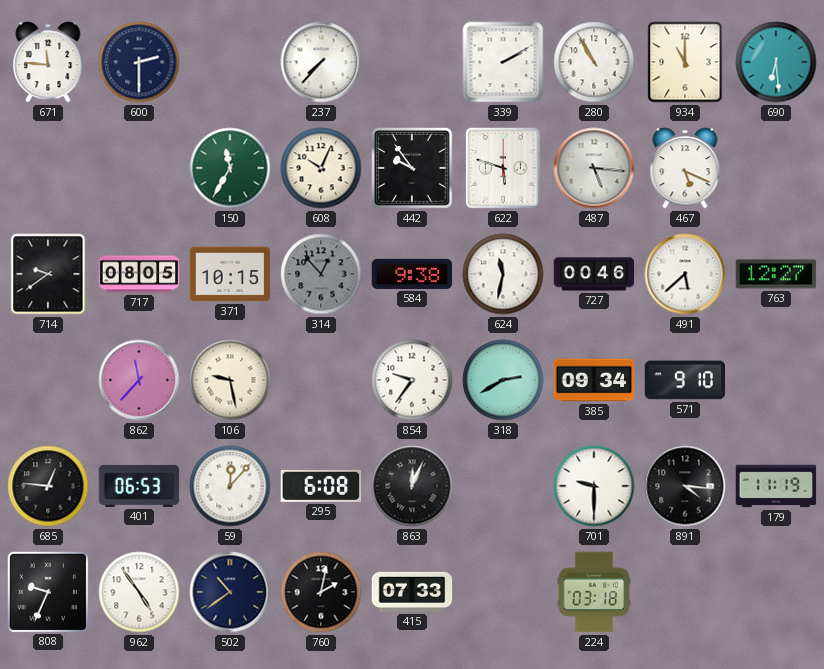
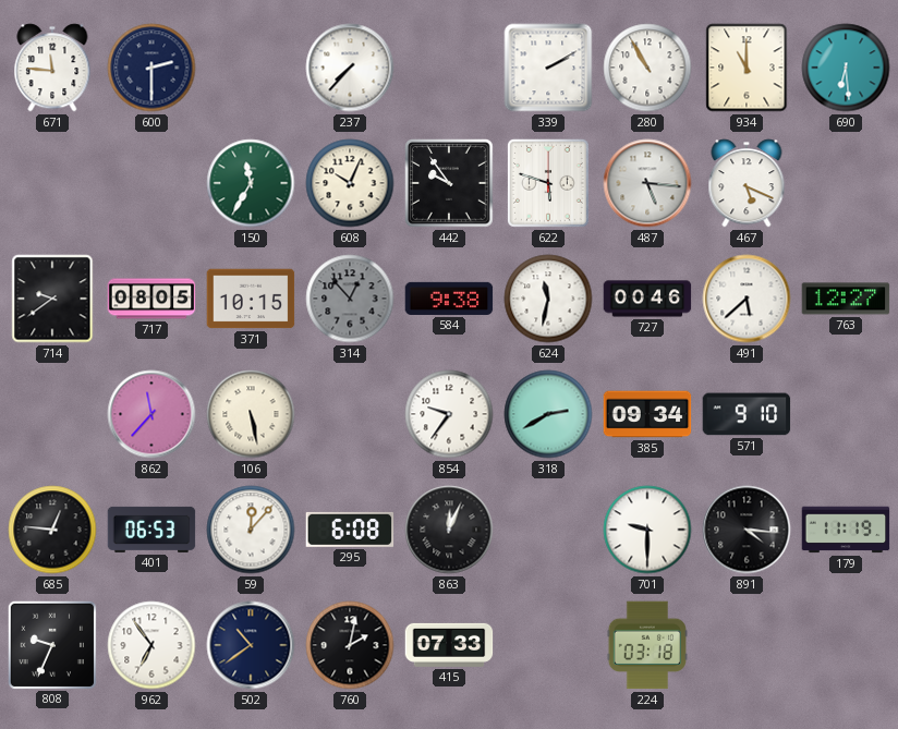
106: 9:28 -> 5:28 (251, 414)
962: 4:54 -> 6:54 (151, 645)
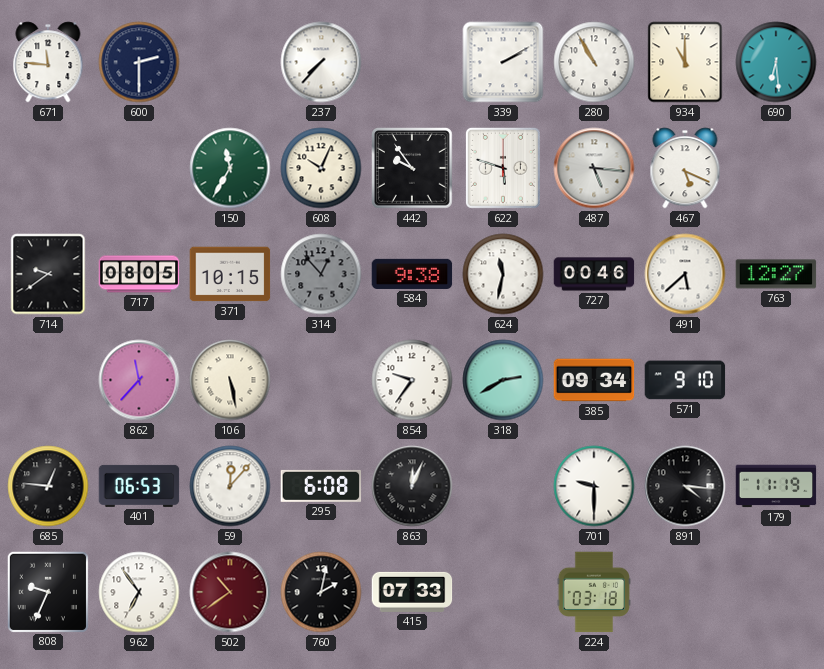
502 dial: navy -> burgundy (230, 592)
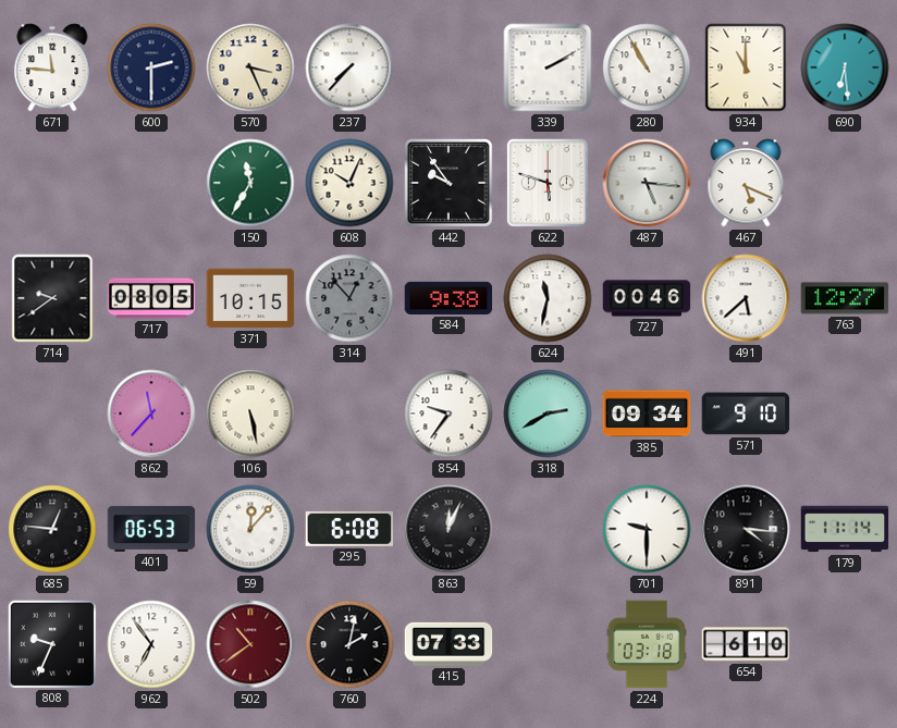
570: none -> 3:26 (250, 67)
179: 11:19 -> 11:14 (845, 529)
654: none -> 6:10 (746, 644)
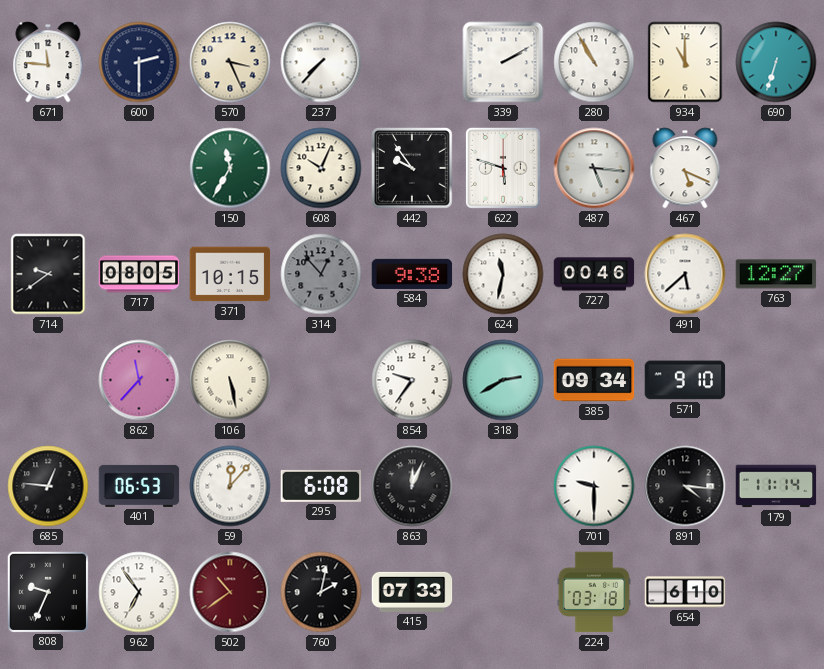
690: 6:29 -> 6:33 (776, 62)
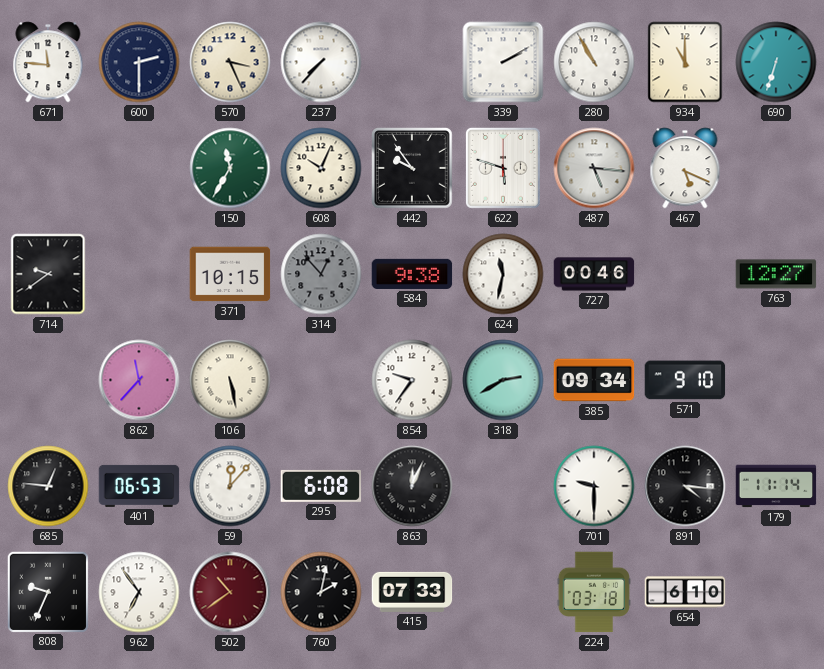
717: 08:05 -> none (139, 274)
491: 5:38 -> none (685, 274)
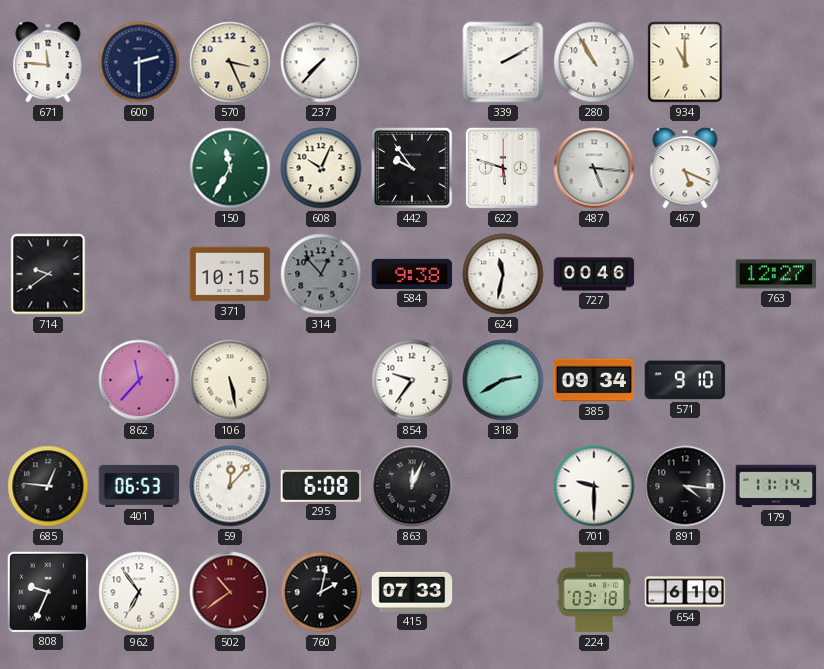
690: 6:33 -> none (776, 62)
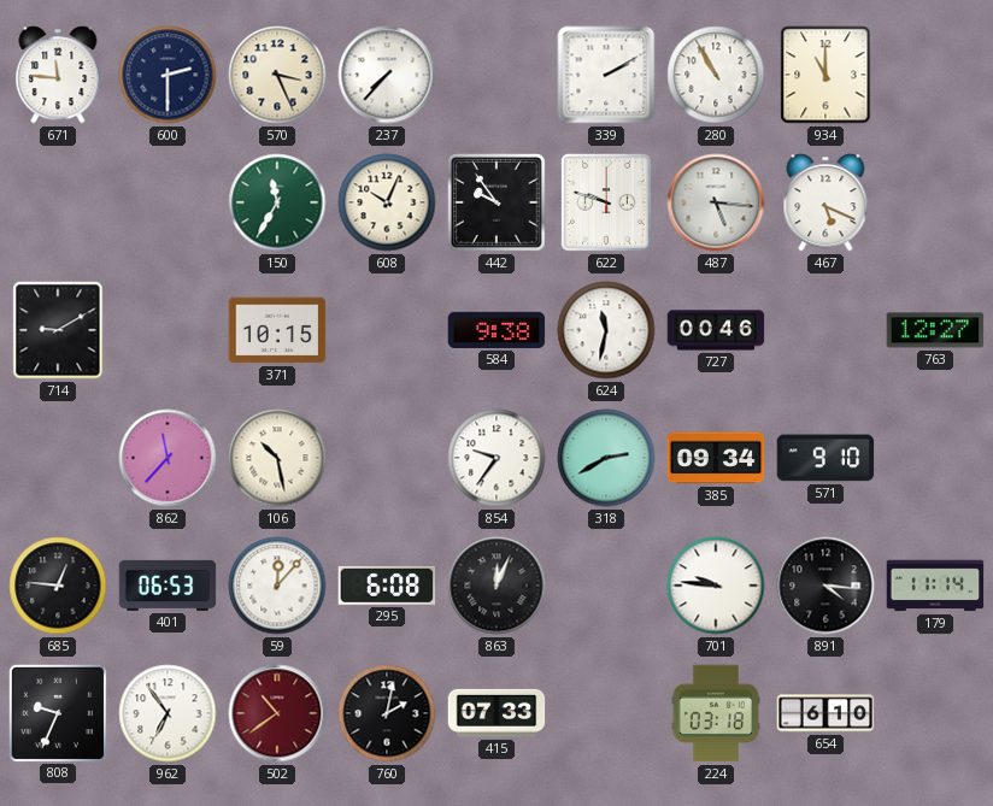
622: 5:48 -> 9:48 (606, 202)
714: 9:39 -> 9:10 (58, 330)
314: 12:53 -> none (321, 274)
106: 5:28 -> 10:28 (277, 458)
701: 9:30 -> 9:46 (716, 586)
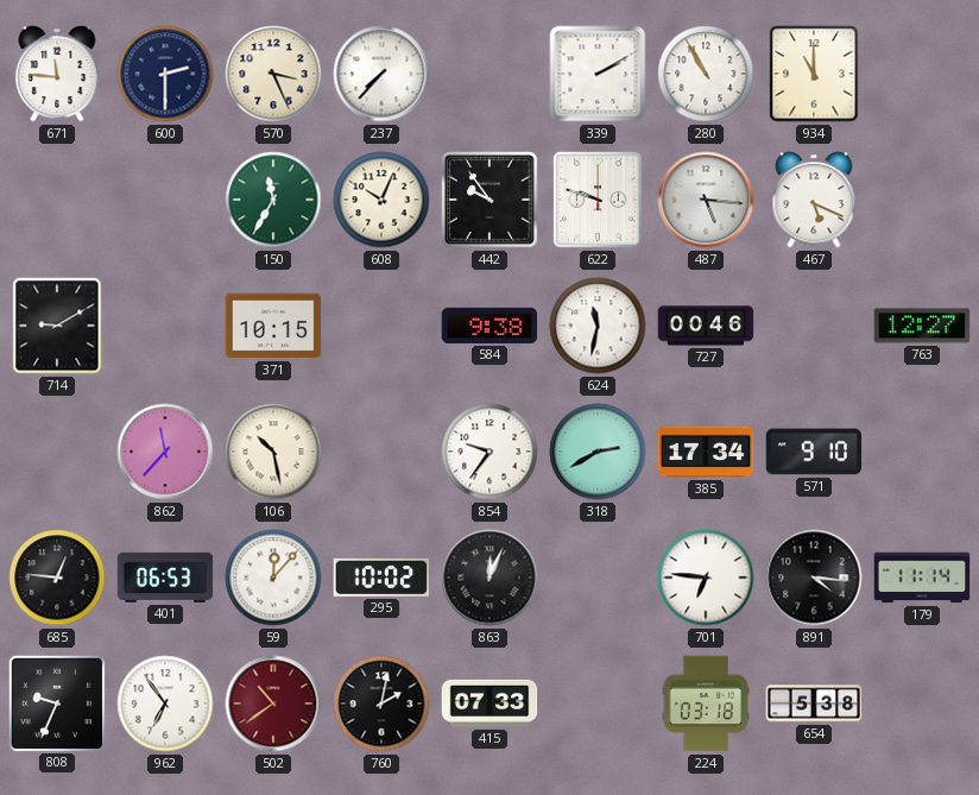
385: 09:34 -> 17:34 (706, 452)
295: 6:08 -> 10:02 (381, 578)
701: 9:46 -> 6:46 (706, 578)
654: 6:10 -> 5:38 (814, 703)
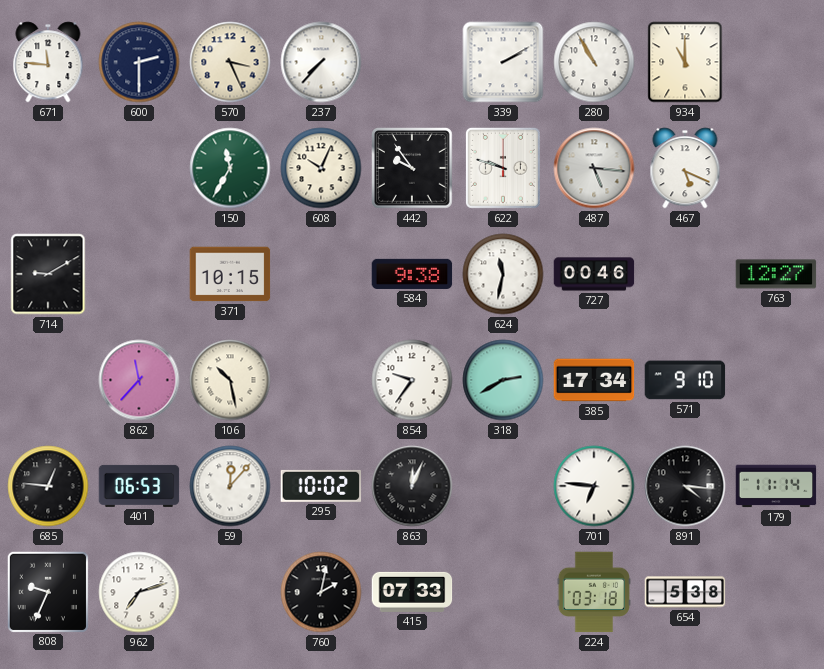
962: 6:54 -> 7:12 (139, 592)
502: 10:39 -> none (273, 703)
